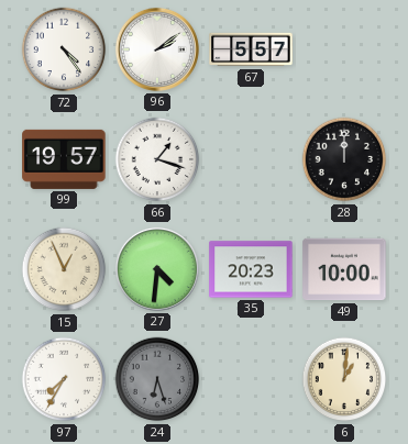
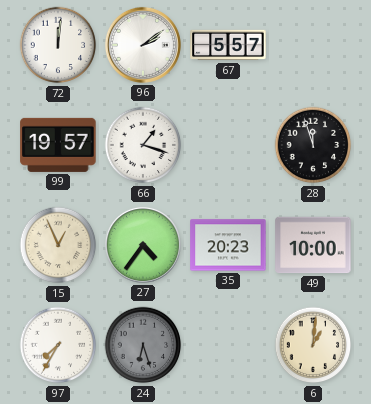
72: 4:24 -> 12:01 (58, 45)
28: 12:00 -> 11:57 (313, 145)
27: 4:31 -> 4:36 (143, 245)
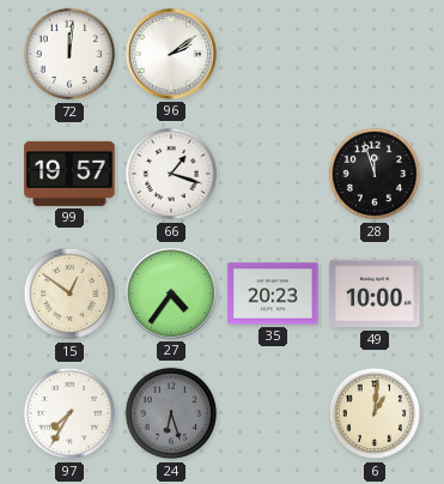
67: 5:57 -> none (228, 45)
15: 12:56 -> 12:51 (69, 294)
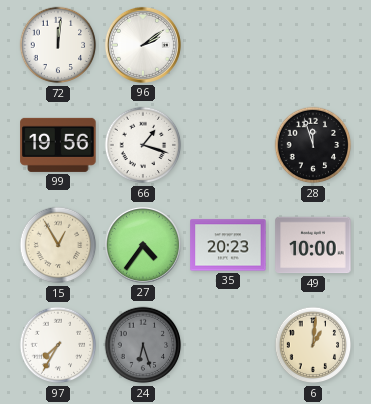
99: 19:57 -> 19:56 (58, 145)
15: 12:51 -> 12:55 (58, 245)
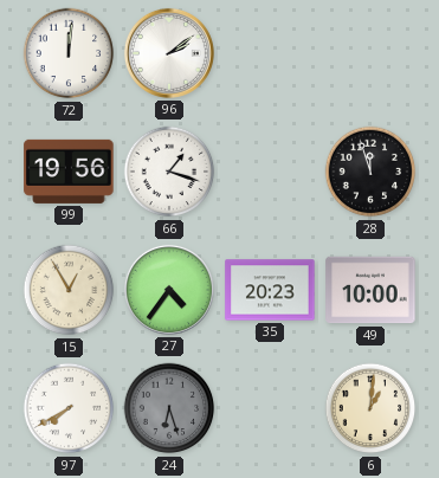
97: 7:35 -> 7:40 (69, 408)
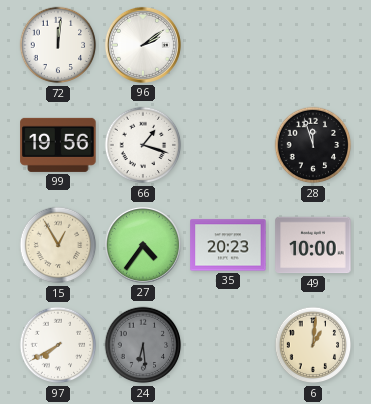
24: 6:27 -> 6:29 (143, 345)
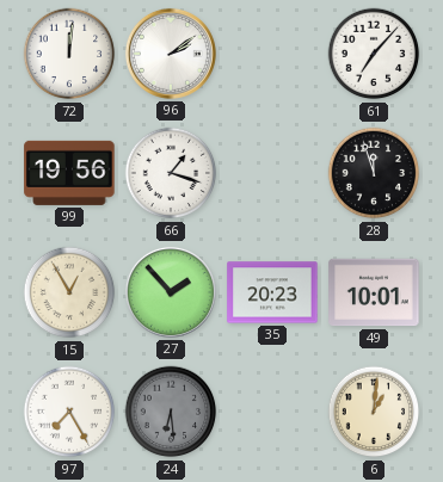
61: none -> 7:07 (374, 54)
27: 4:36 -> 1:53 (171, 292)
49: 10:00 -> 10:01 (374, 292)
97: 7:40 -> 7:25 (69, 412)
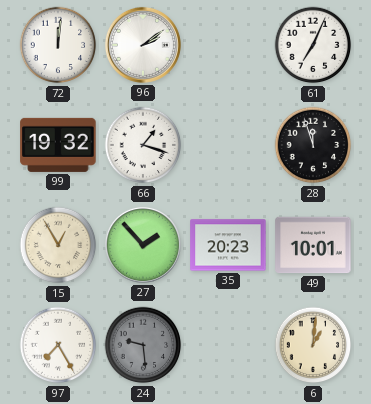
61: 7:07 -> 7:04 (313, 45)
99: 19:56 -> 19:32 (58, 145)
24: 6:29 -> 9:29 (143, 345)
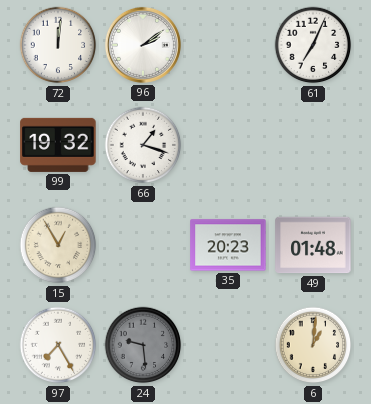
28: 11:57 -> none (313, 145)
27: 1:53 -> none (143, 245)
49: 10:01 -> 01:48 (313, 245)
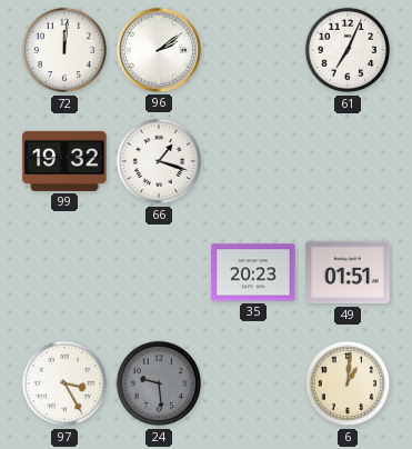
15: 12:55 -> none (58, 245)
49: 01:48 -> 01:51 (348, 272)
97: 7:25 -> 3:25 (64, 383)
